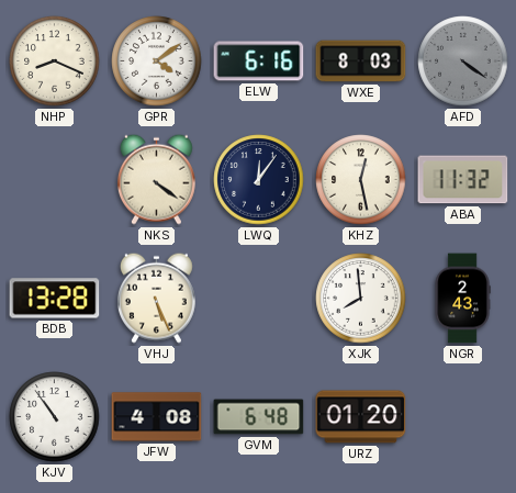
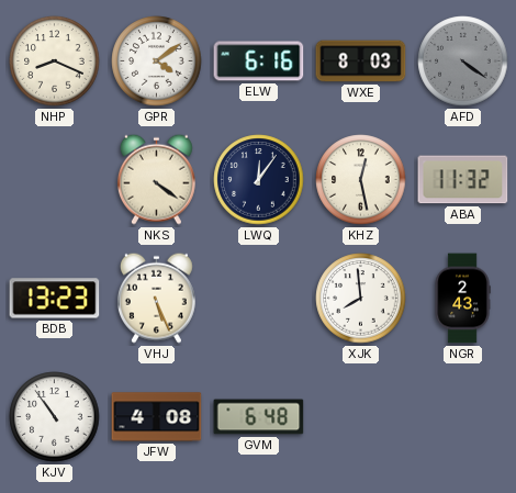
BDB: 13:28 -> 13:23 (55, 299)
URZ: 01:20 -> none (361, 417)
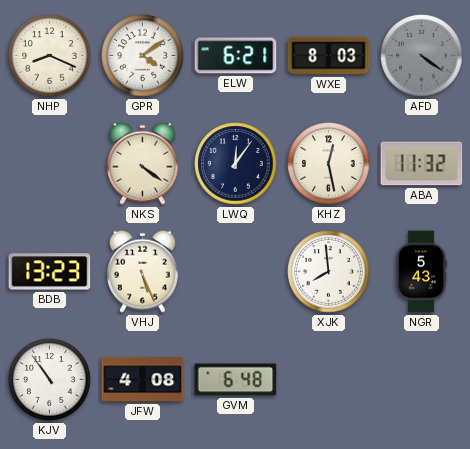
ELW: 6:16 -> 6:21 (236, 56)
NGR: 2:43 -> 5:43 (421, 272)
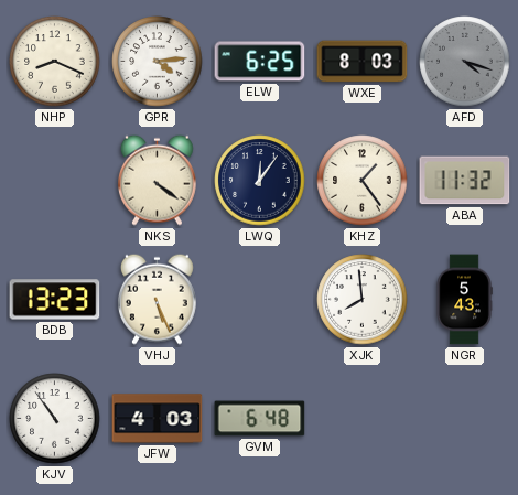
GPR: 4:09 -> 4:14 (158, 62)
ELW: 6:21 -> 6:25 (260, 62)
AFD: 4:21 -> 4:18 (465, 62)
KHZ: 12:28 -> 1:24 (363, 181)
JFW: 4:08 -> 4:03 (158, 419)
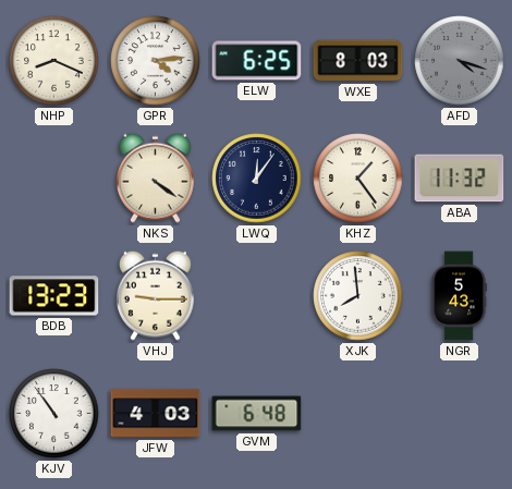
VHJ: 5:26 -> 9:15 (155, 295)
